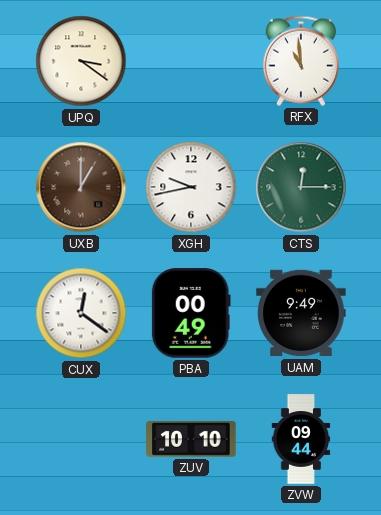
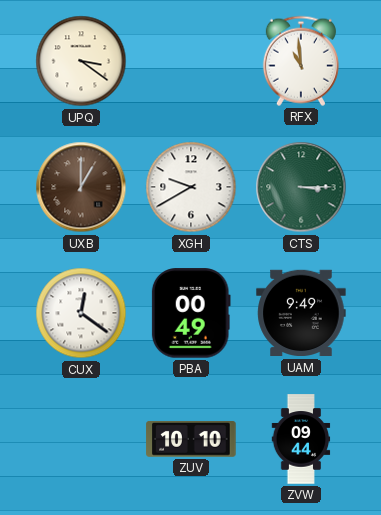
XGH: 9:43 -> 9:40 (191, 187)
CTS: 12:15 -> 3:15 (301, 187)
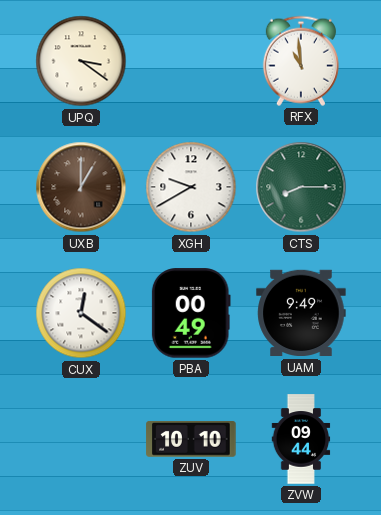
CTS: 3:15 -> 8:15 (301, 187)
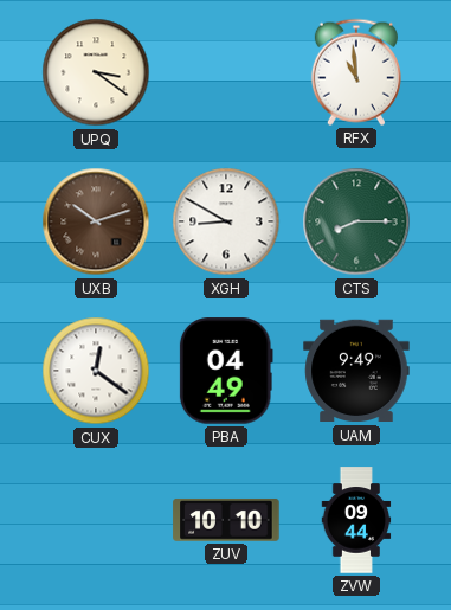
UXB: 1:00 -> 10:12 (96, 221)
XGH: 9:40 -> 8:50 (226, 221)
PBA: 00:49 -> 04:49 (226, 371)
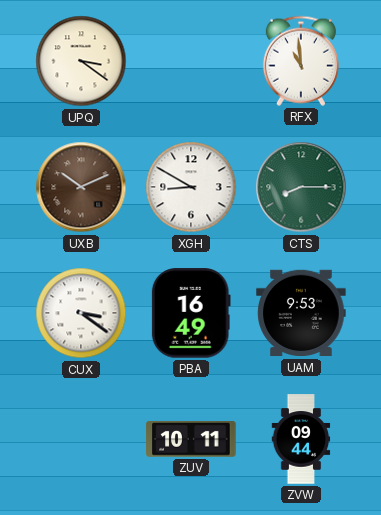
UXB: 10:12 -> 10:11 (81, 187)
CUX: 12:21 -> 3:21 (81, 313)
PBA: 04:49 -> 16:49 (191, 313)
UAM: 9:49 -> 9:53 (301, 313)
ZUV: 10:10 -> 10:11 (191, 439)
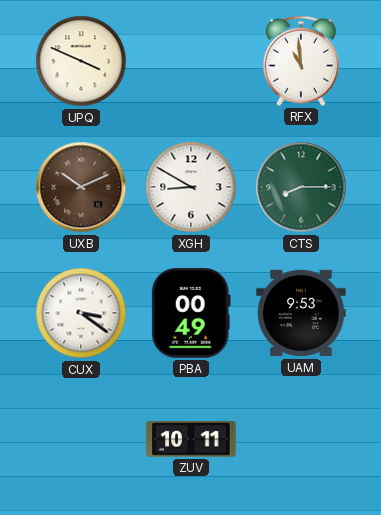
UPQ: 3:21 -> 3:49 (81, 61)
PBA: 16:49 -> 00:49 (191, 313)
ZVW: 09:44 -> none (301, 439)
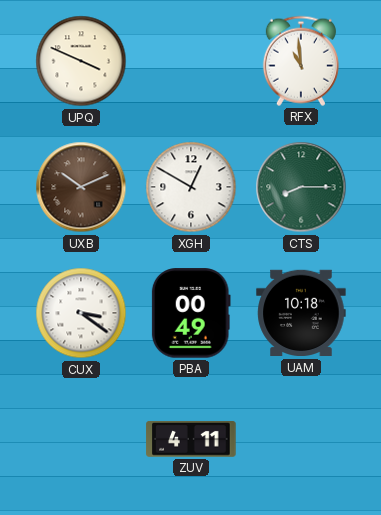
XGH: 8:50 -> 12:50 (191, 187)
UAM: 9:53 -> 10:18 (301, 313)
ZUV: 10:11 -> 4:11 (191, 439)
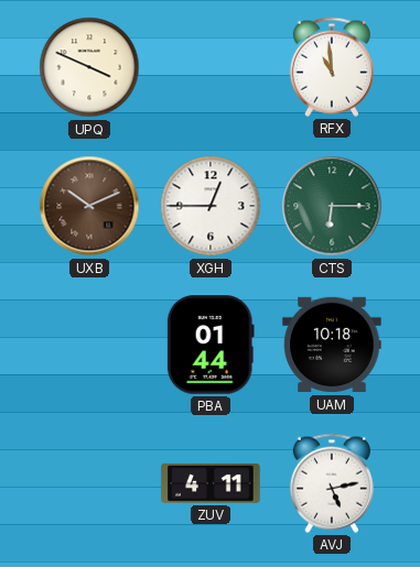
XGH: 12:50 -> 12:45 (211, 206)
CTS: 8:15 -> 6:15 (332, 206)
CUX: 3:21 -> none (81, 313)
PBA: 00:49 -> 01:44 (211, 345)
AVJ: none -> 5:13 (332, 483)
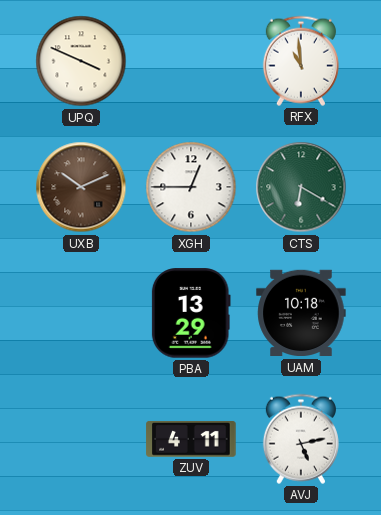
CTS: 6:15 -> 6:20 (301, 187)
PBA: 01:44 -> 13:29 (191, 313)
